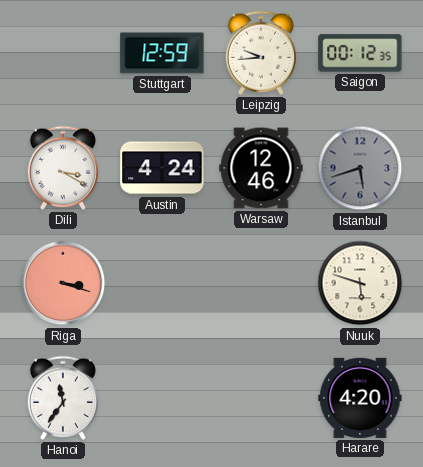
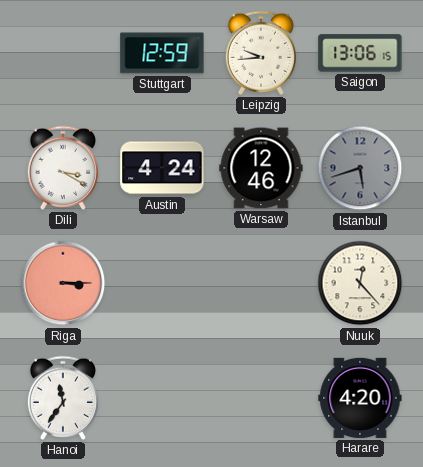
Saigon: 00:12 -> 13:06 (360, 53)
Riga: 3:18 -> 3:15 (63, 283)
Nuuk: 5:48 -> 12:23 (360, 283)
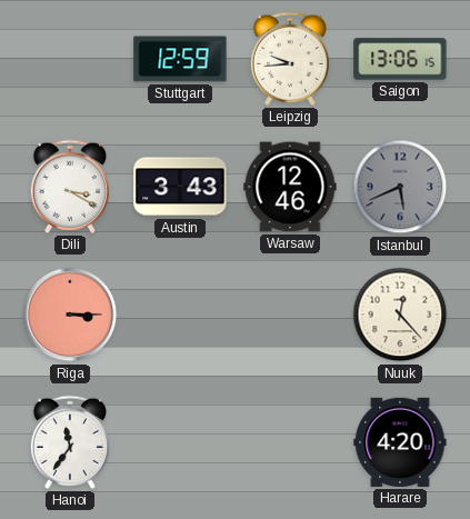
Austin: 4:24 -> 3:43 (180, 187)
Istanbul: 5:42 -> 5:41 (400, 187)
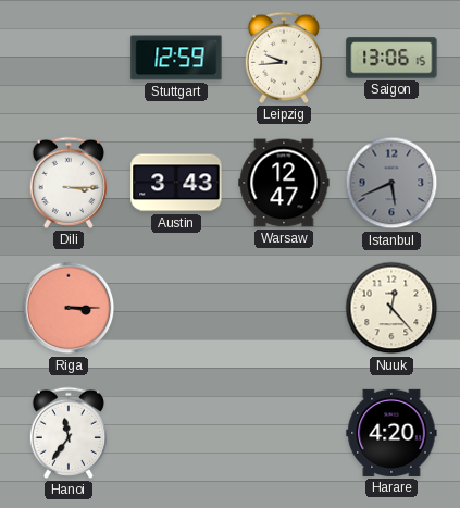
Dili: 3:20 -> 3:15 (69, 183)
Warsaw: 12:46 -> 12:47 (284, 183)
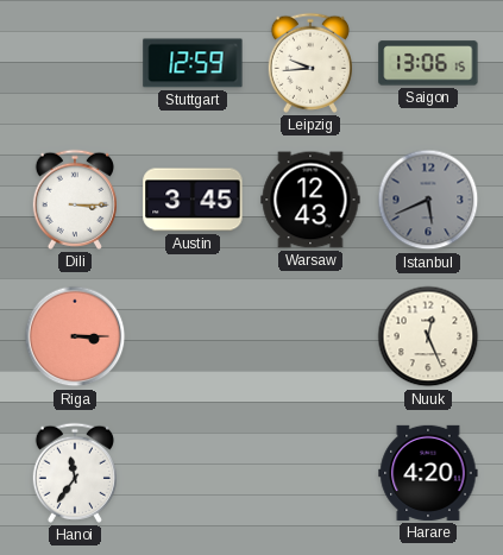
Austin: 3:43 -> 3:45 (193, 200)
Warsaw: 12:47 -> 12:43 (310, 200)
Nuuk: 12:23 -> 12:26 (428, 336)
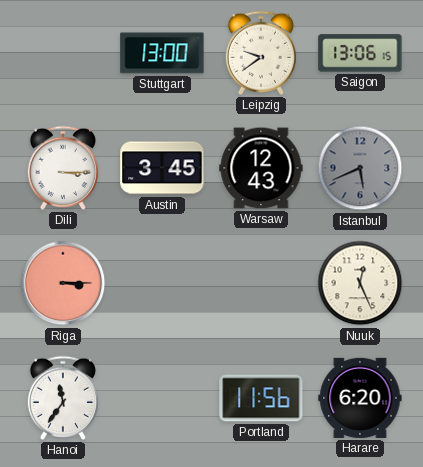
Stuttgart: 12:59 -> 13:00 (162, 53)
Leipzig: 9:44 -> 9:39 (261, 53)
Portland: none -> 11:56 (261, 398)
Harare: 4:20 -> 6:20 (360, 398)
